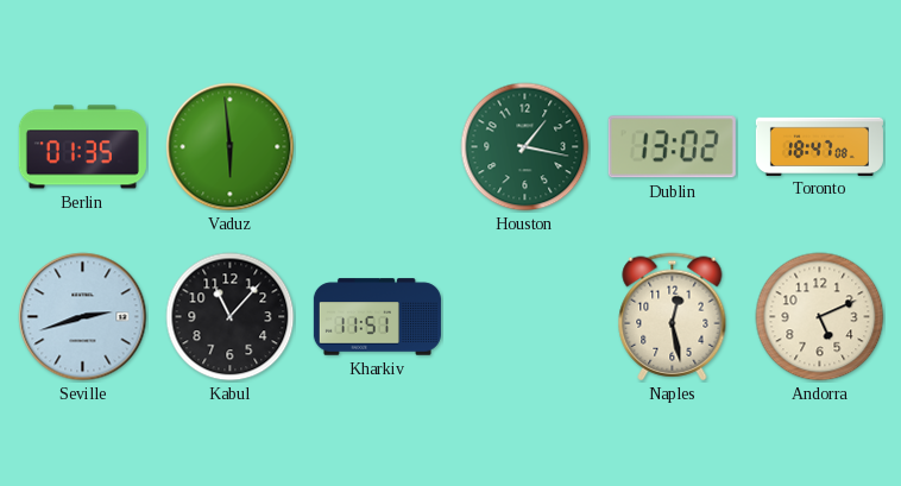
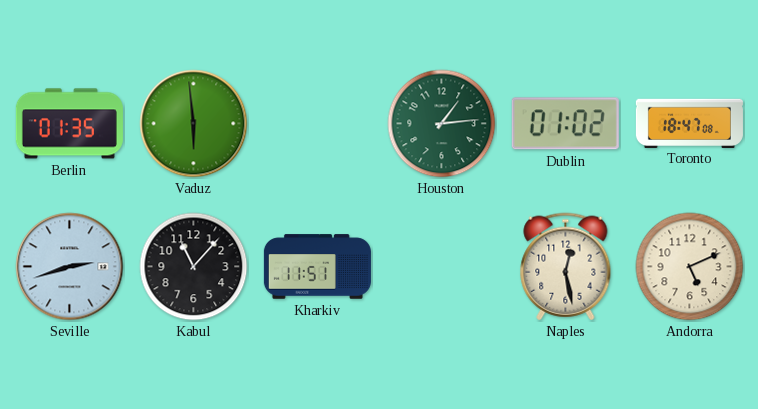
Houston: 1:17 -> 1:14 (442, 124)
Dublin: 13:02 -> 01:02 (565, 124)
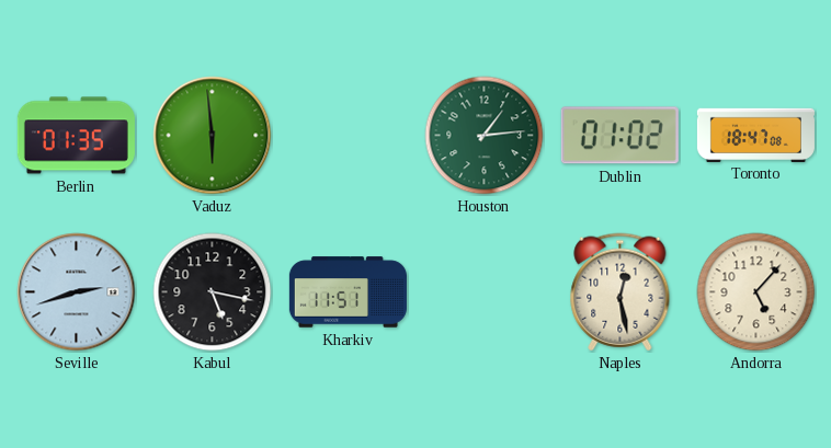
Kabul: 11:07 -> 5:17 (213, 292)
Andorra: 5:11 -> 5:07 (756, 292)
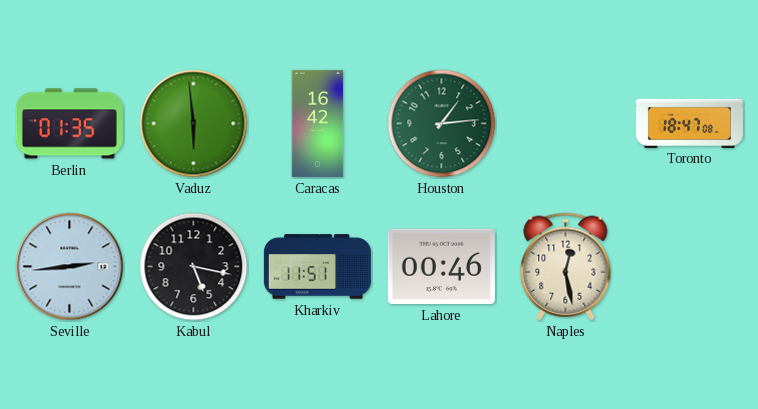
Caracas: none -> 16:42 (318, 123)
Dublin: 01:02 -> none (619, 136)
Seville: 2:42 -> 2:44 (70, 267)
Lahore: none -> 00:46 (441, 266)
Andorra: 5:07 -> none (756, 292)
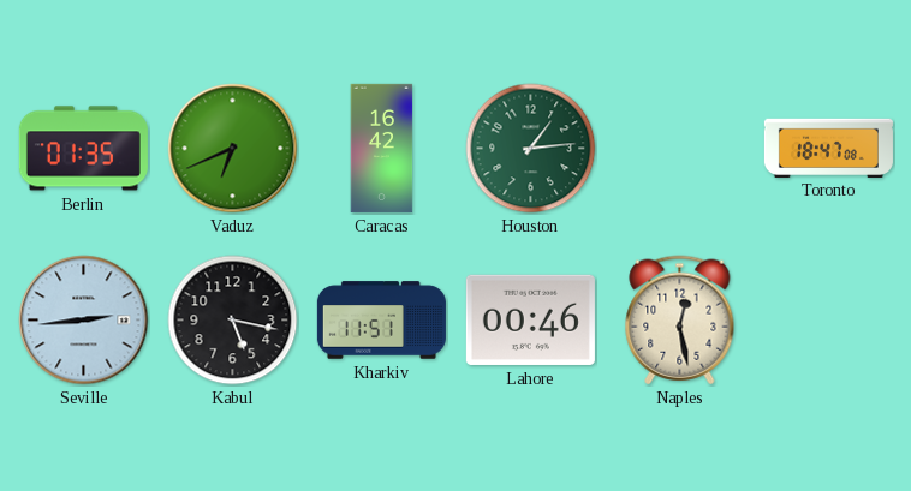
Vaduz: 5:59 -> 6:41 (233, 149)
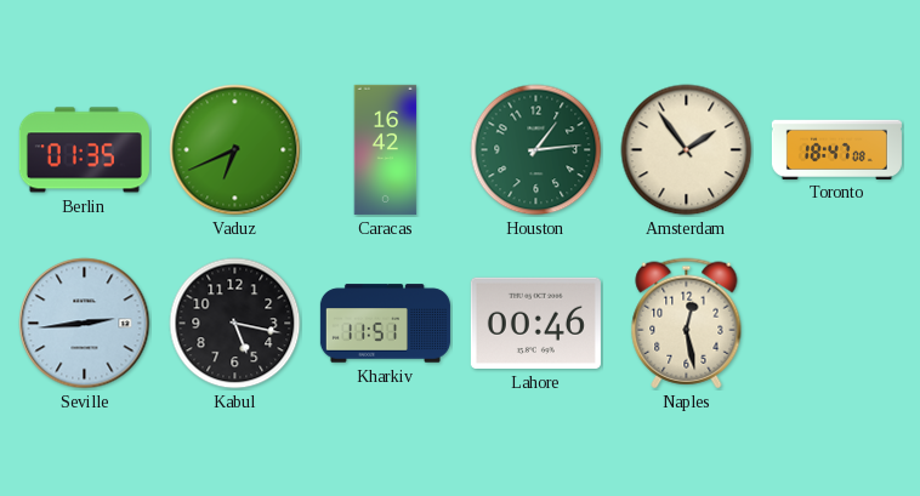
Amsterdam: none -> 1:54 (687, 150)
